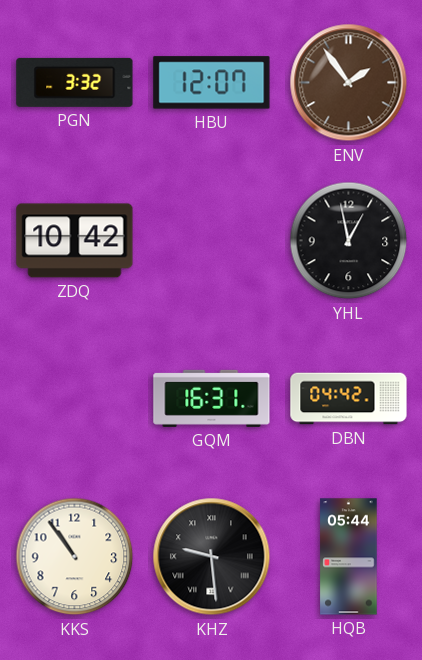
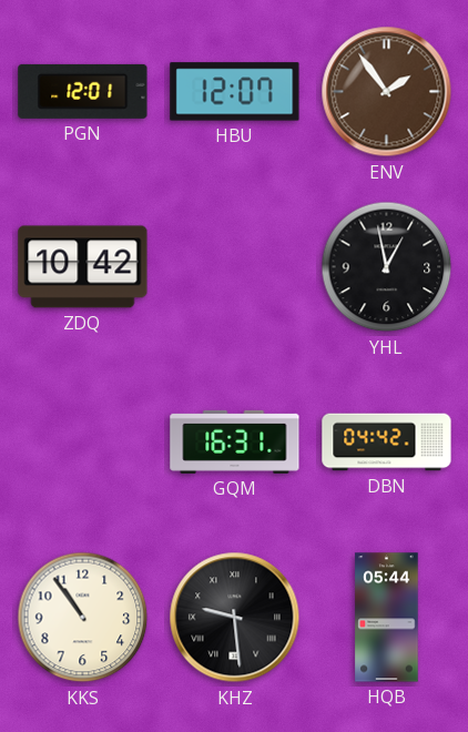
PGN: 3:32 -> 12:01 (83, 91)
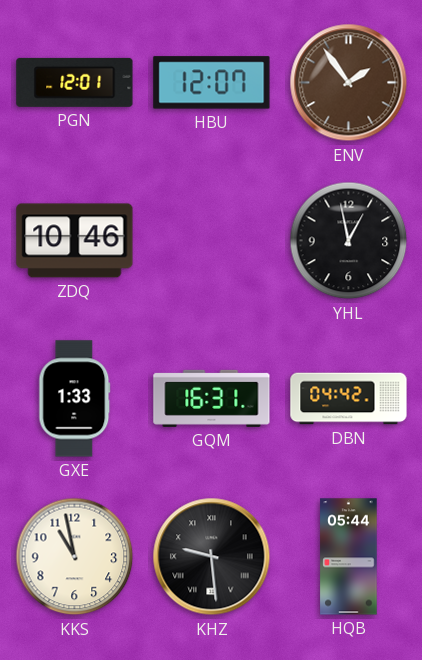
ZDQ: 10:42 -> 10:46 (75, 241)
GXE: none -> 1:33 (75, 399)
KKS: 10:54 -> 10:58 (75, 557)
